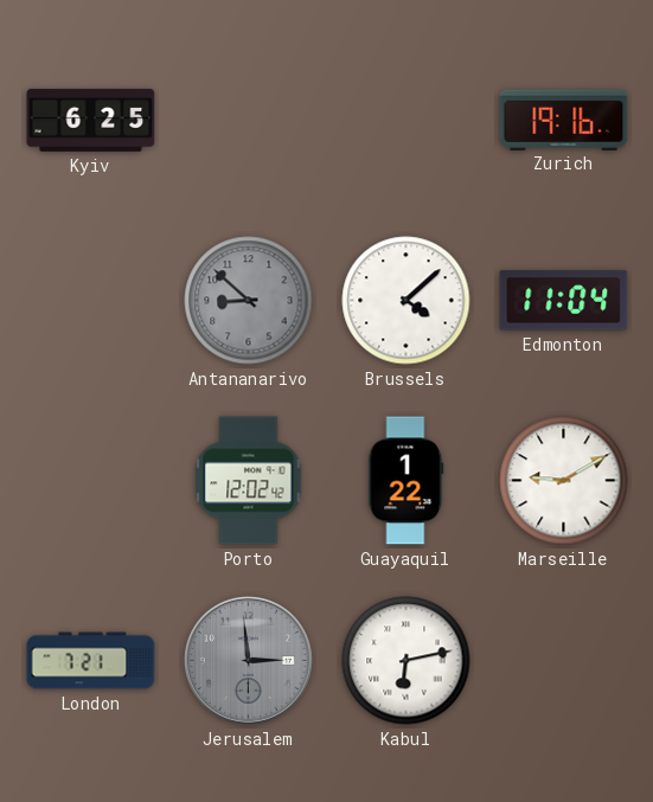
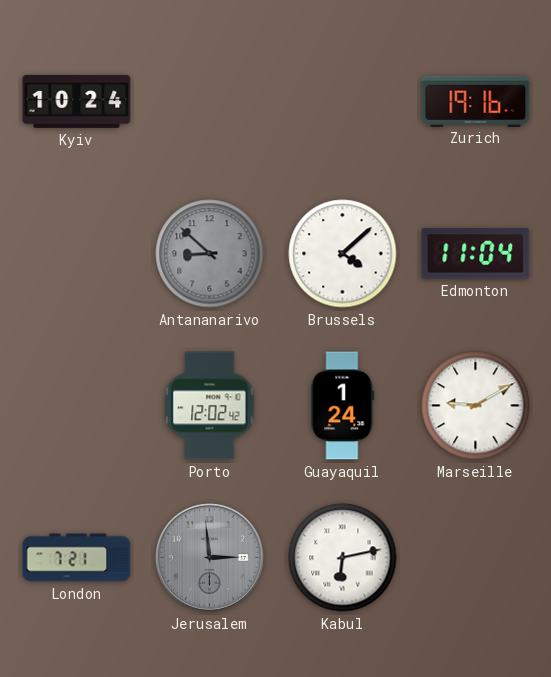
Kyiv: 6:25 -> 10:24 (77, 101)
Guayaquil: 1:22 -> 1:24 (343, 406)
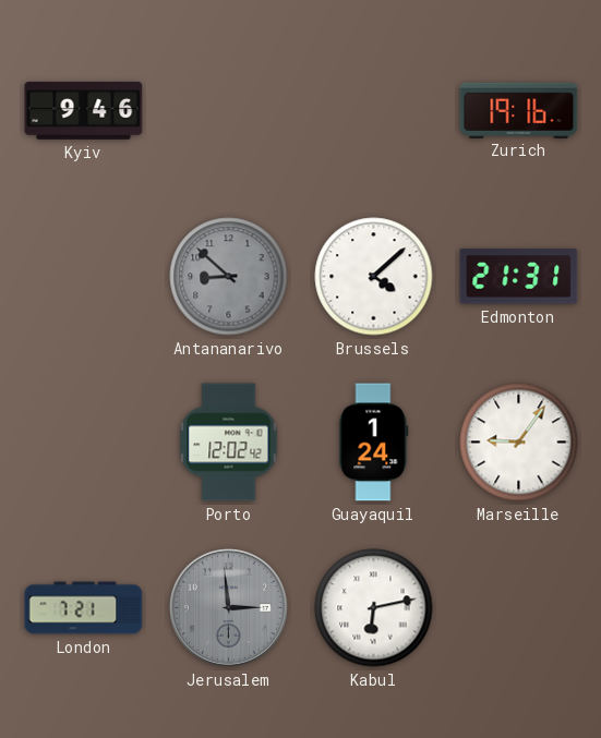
Kyiv: 10:24 -> 9:46 (84, 110)
Edmonton: 11:04 -> 21:31 (519, 277)
Marseille: 9:10 -> 9:06 (519, 443)
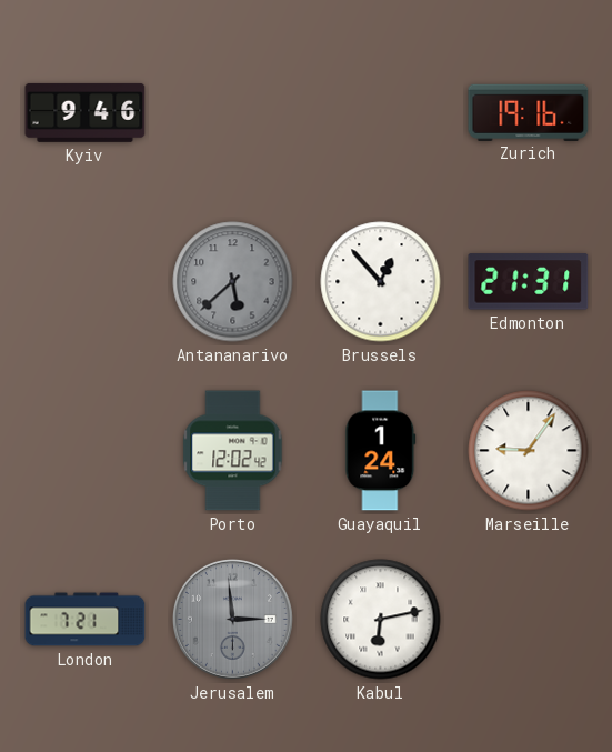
Antananarivo: 8:52 -> 5:38 (233, 282)
Brussels: 4:08 -> 12:53 (381, 282)
